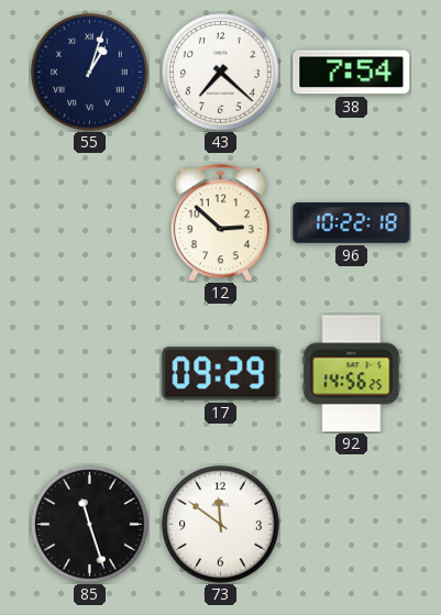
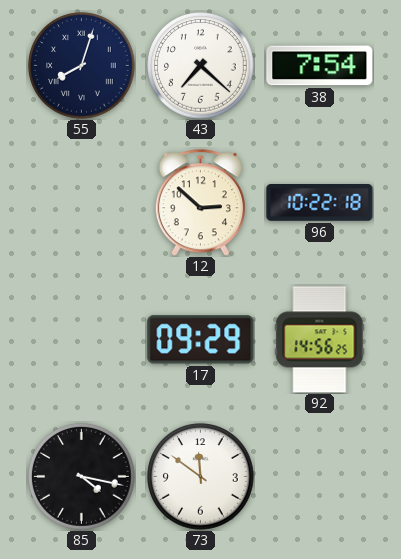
55: 1:03 -> 8:03 (82, 66)
85: 11:27 -> 4:17 (82, 477)
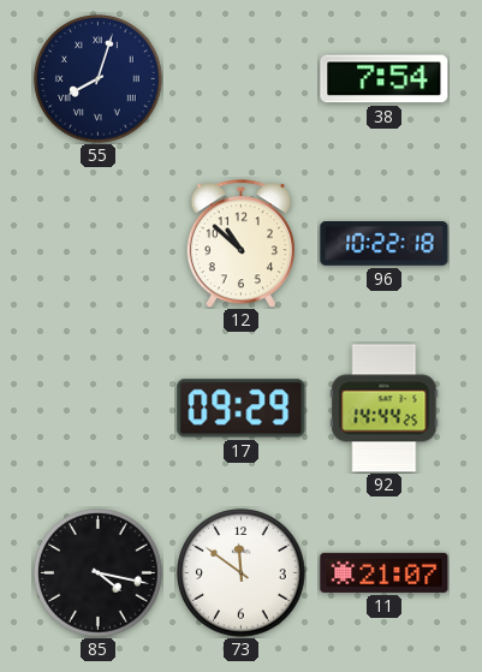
43: 7:22 -> none (201, 66)
12: 2:52 -> 10:52 (240, 244)
92: 14:56 -> 14:44 (385, 409)
11: none -> 21:07 (385, 572)
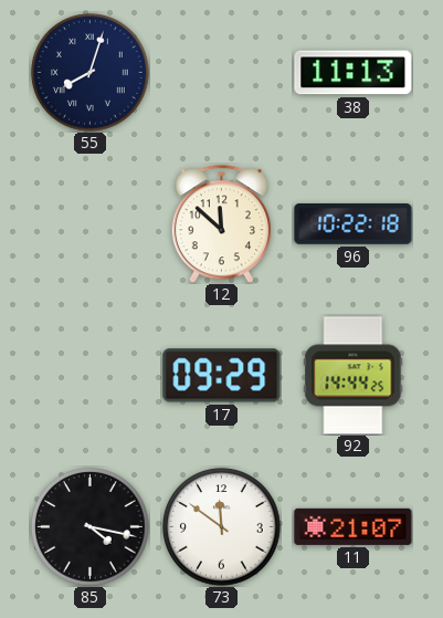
38: 7:54 -> 11:13 (354, 73)
12: 10:52 -> 11:52 (221, 224)
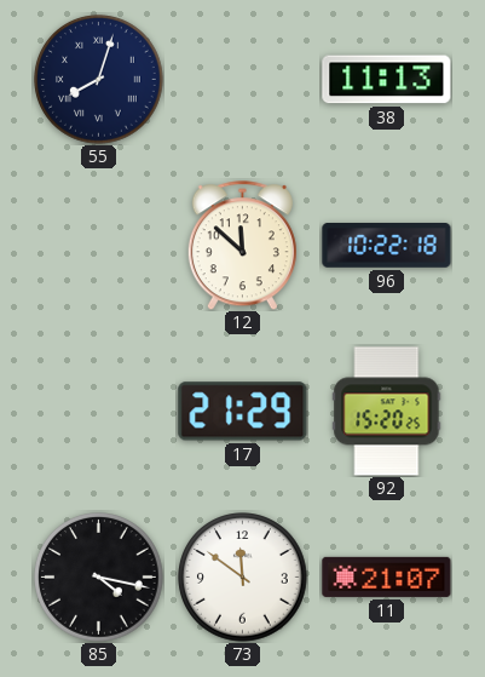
17: 09:29 -> 21:29 (243, 412)
92: 14:44 -> 15:20 (387, 412)
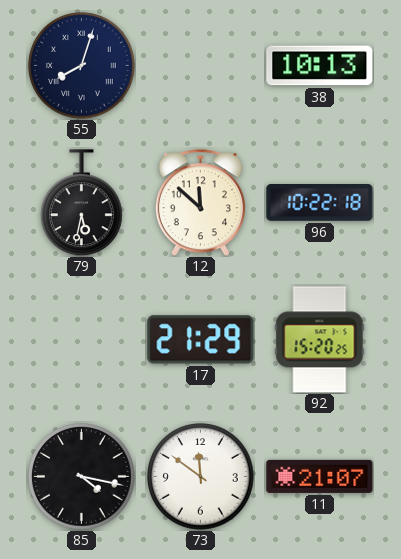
38: 11:13 -> 10:13 (320, 66)
79: none -> 5:32 (82, 203)
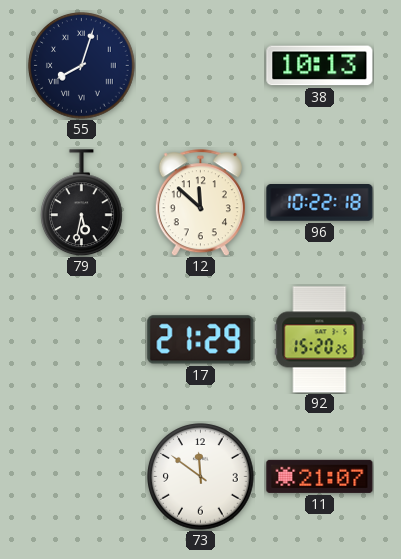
85: 4:17 -> none (82, 477)
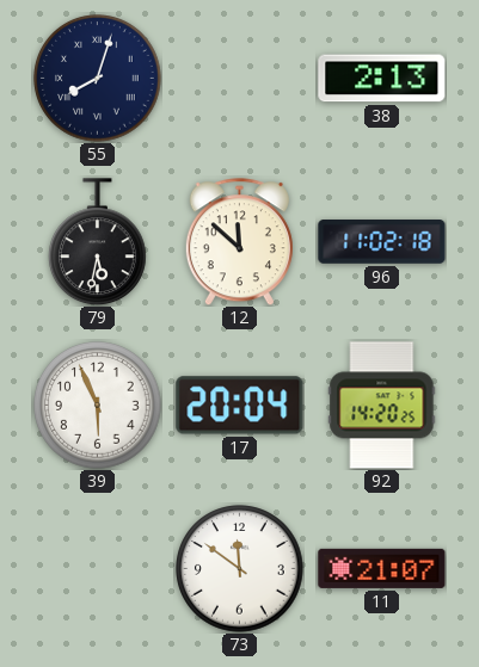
38: 10:13 -> 2:13 (382, 79)
96: 10:22 -> 11:02 (382, 242)
39: none -> 5:56 (98, 406)
17: 21:29 -> 20:04 (240, 406)
92: 15:20 -> 14:20 (382, 406)
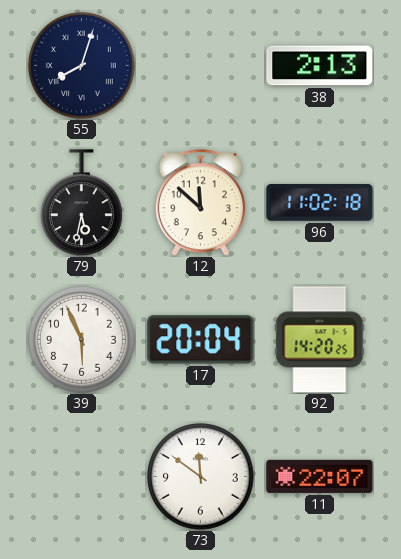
11: 21:07 -> 22:07 (320, 476)
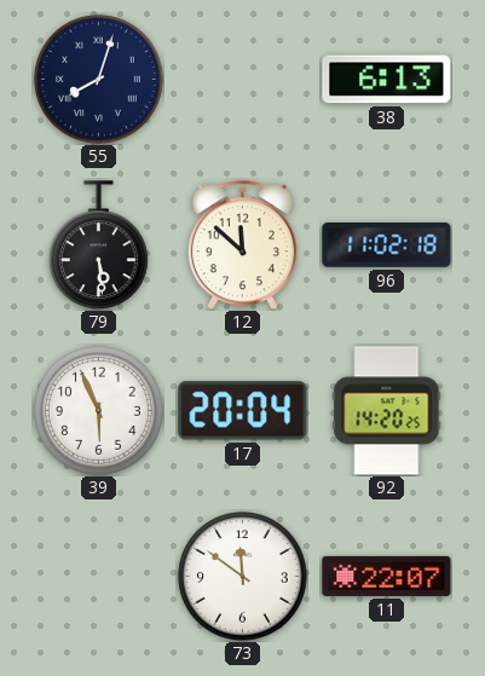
38: 2:13 -> 6:13 (387, 80)
79: 5:32 -> 5:29 (99, 245)
